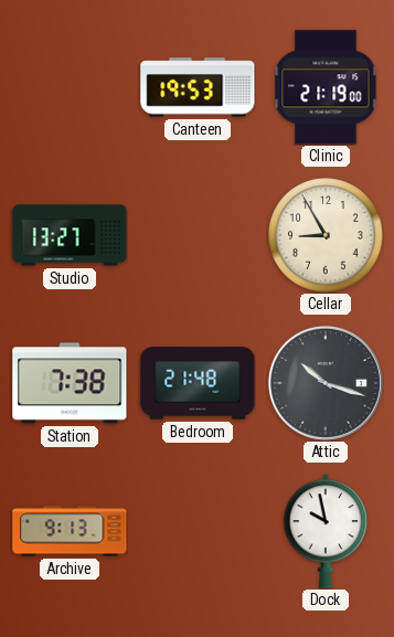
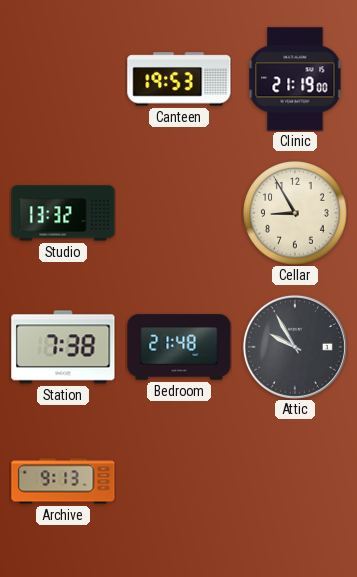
Studio: 13:27 -> 13:32 (63, 213)
Attic: 10:18 -> 9:55 (295, 347)
Dock: 9:58 -> none (326, 531)
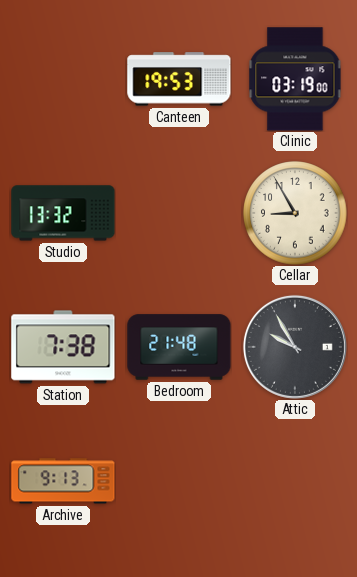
Clinic: 21:19 -> 03:19 (295, 79)
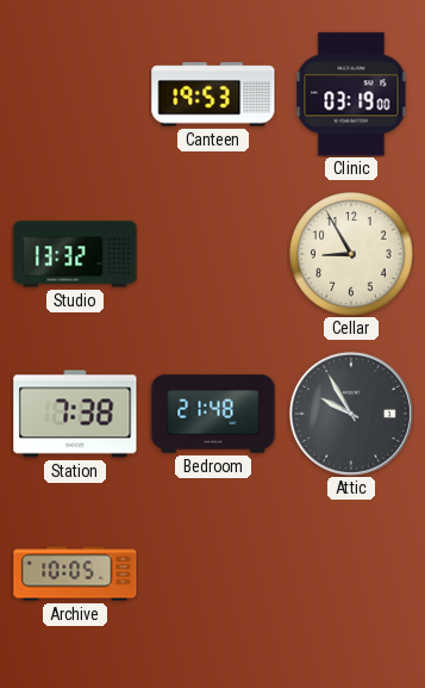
Archive: 9:13 -> 10:05 (75, 574)
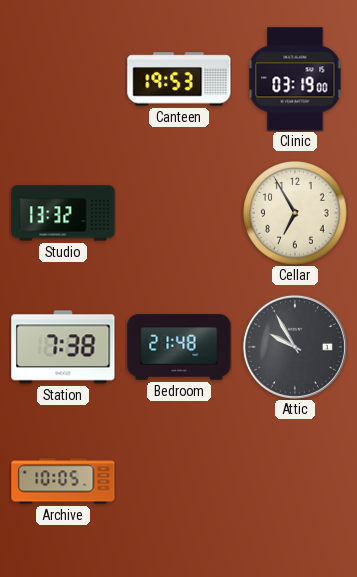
Cellar: 8:55 -> 6:55 (295, 213)
